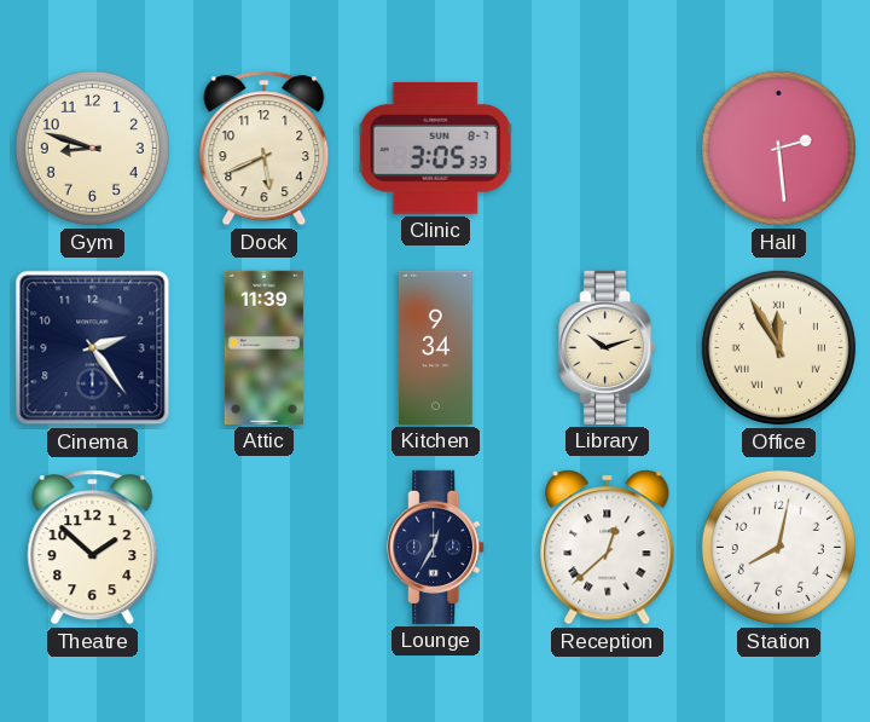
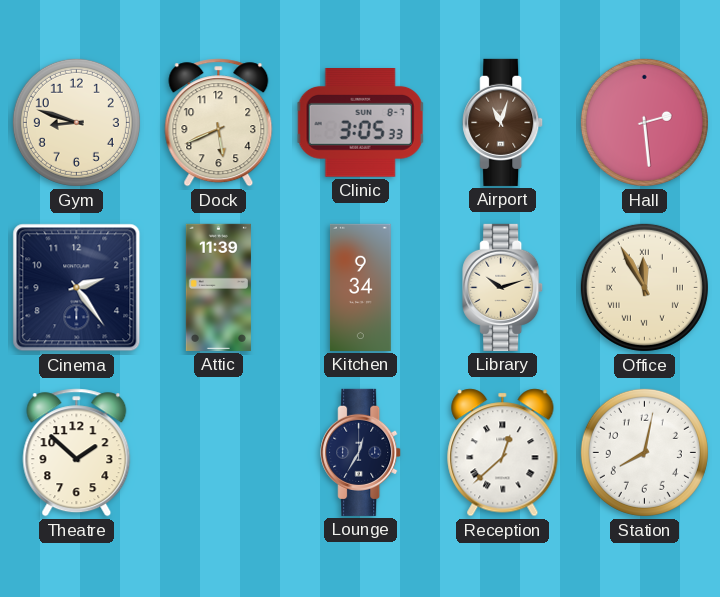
Airport: none -> 11:03 (503, 122)
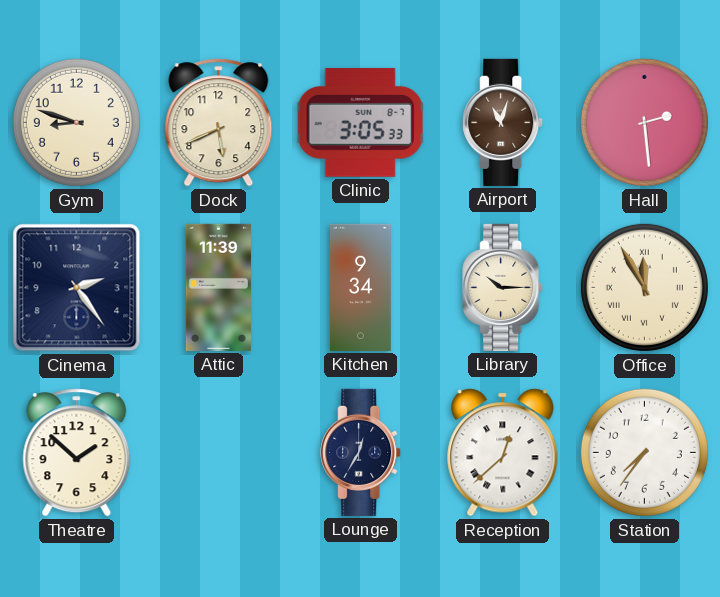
Library: 10:12 -> 10:15 (503, 287)
Station: 8:02 -> 7:36 (644, 452)
